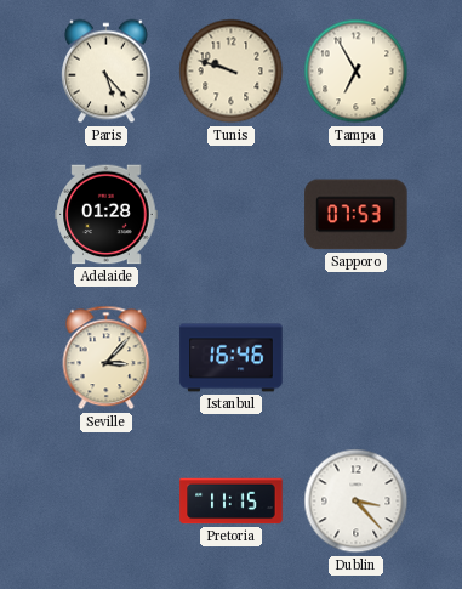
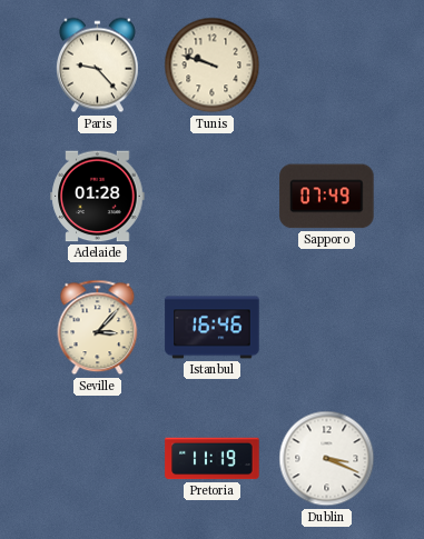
Paris: 5:23 -> 9:23 (97, 66)
Tampa: 6:55 -> none (357, 72)
Sapporo: 07:53 -> 07:49 (327, 197)
Pretoria: 11:15 -> 11:19 (213, 459)
Dublin: 3:23 -> 3:19 (327, 459)
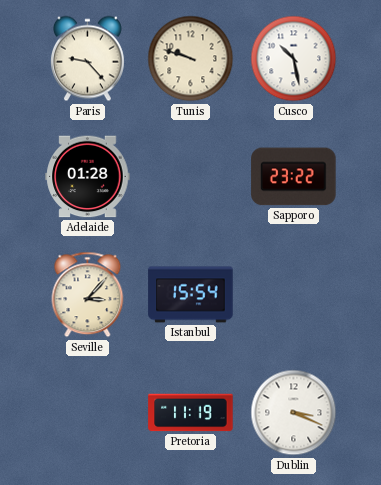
Cusco: none -> 10:28 (294, 59)
Sapporo: 07:49 -> 23:22 (294, 177)
Istanbul: 16:46 -> 15:54 (191, 295)
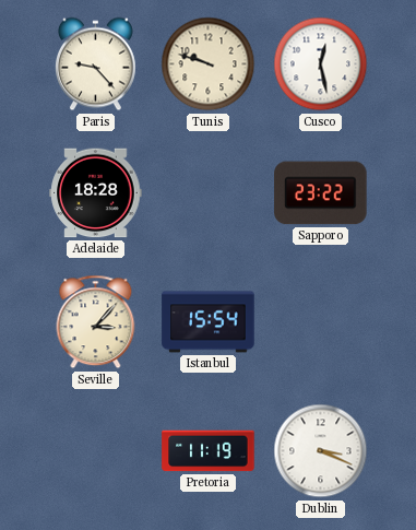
Cusco: 10:28 -> 12:28 (321, 64)
Adelaide: 01:28 -> 18:28 (96, 193)
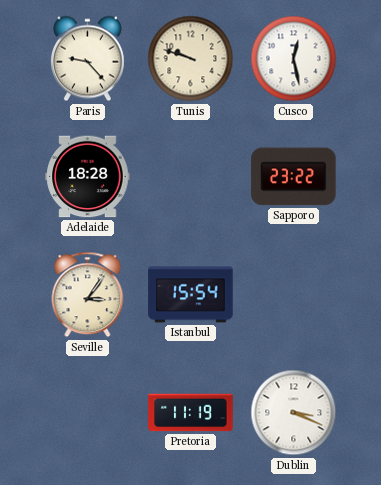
Seville: 3:07 -> 3:06 (88, 295)
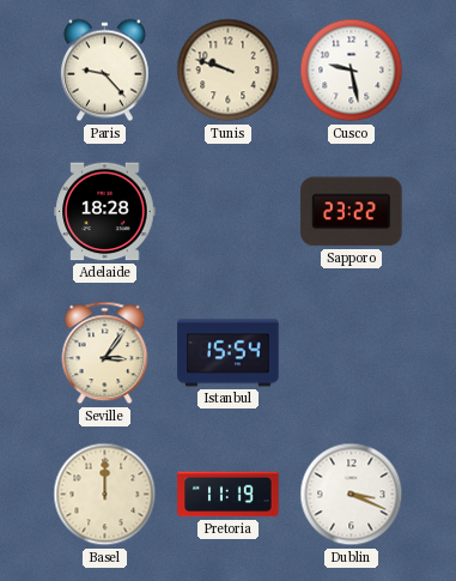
Cusco: 12:28 -> 9:28 (352, 71)
Basel: none -> 12:00 (105, 495)
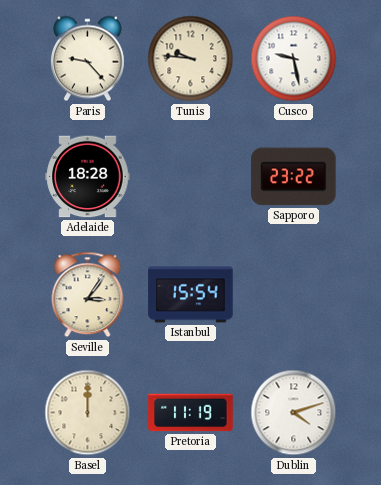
Tunis: 9:48 -> 9:46 (191, 59)
Dublin: 3:19 -> 4:12 (294, 413)
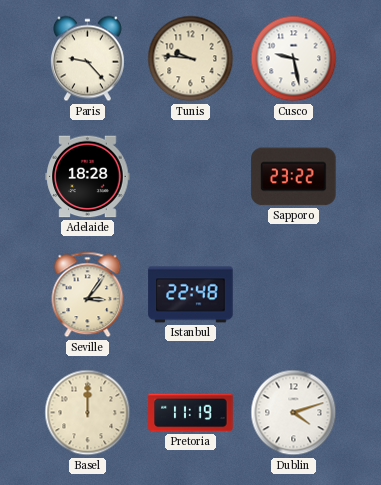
Istanbul: 15:54 -> 22:48 (191, 295)
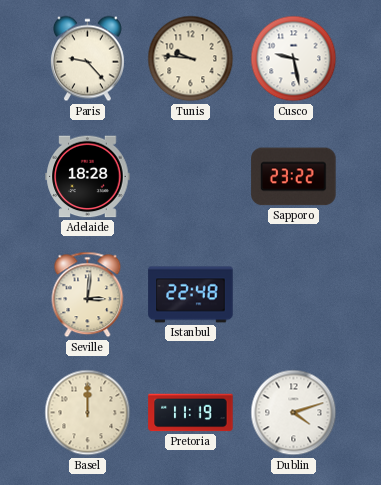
Seville: 3:06 -> 3:01 (88, 295)
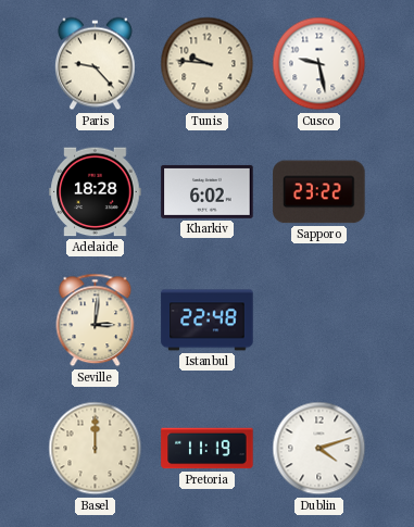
Kharkiv: none -> 6:02 (208, 191)
